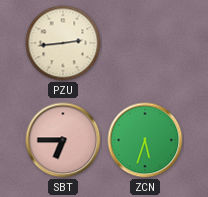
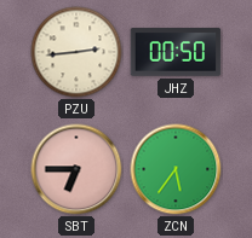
JHZ: none -> 00:50 (176, 52)
ZCN: 5:33 -> 5:36 (176, 169)
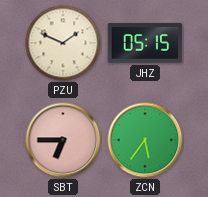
PZU: 2:44 -> 1:49 (63, 43)
JHZ: 00:50 -> 05:15 (145, 43)
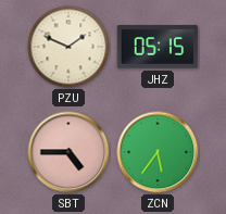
SBT: 6:45 -> 4:45 (68, 152)
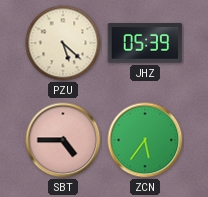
PZU: 1:49 -> 5:22 (63, 43)
JHZ: 05:15 -> 05:39 (145, 43)
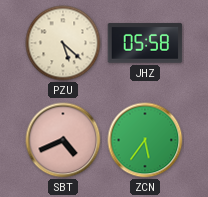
JHZ: 05:39 -> 05:58 (145, 43)
SBT: 4:45 -> 4:41 (63, 140)
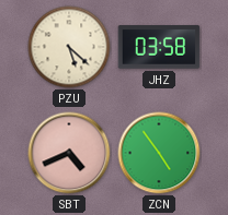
JHZ: 05:58 -> 03:58 (159, 47)
ZCN: 5:36 -> 4:54 (159, 153)
